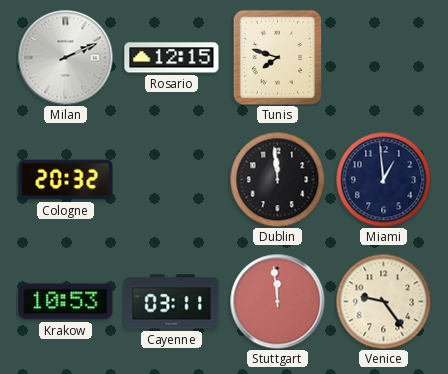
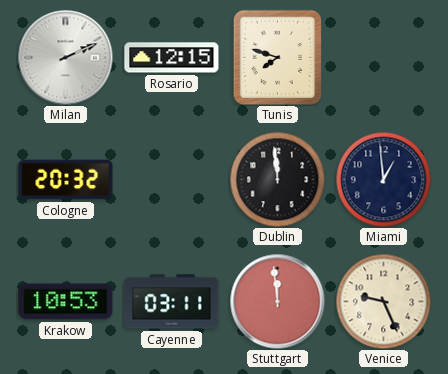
Venice: 9:24 -> 9:26 (383, 301)
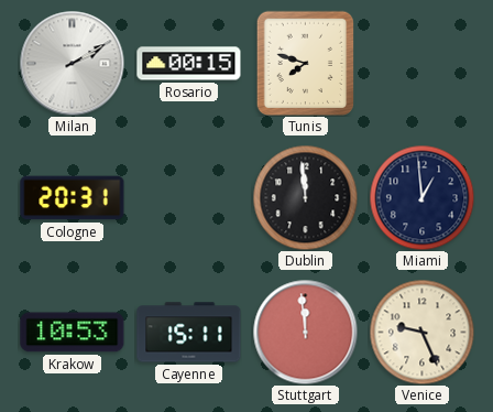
Milan: 2:11 -> 2:10 (72, 63)
Rosario: 12:15 -> 00:15 (189, 64)
Cologne: 20:32 -> 20:31 (73, 198)
Cayenne: 03:11 -> 15:11 (189, 333)
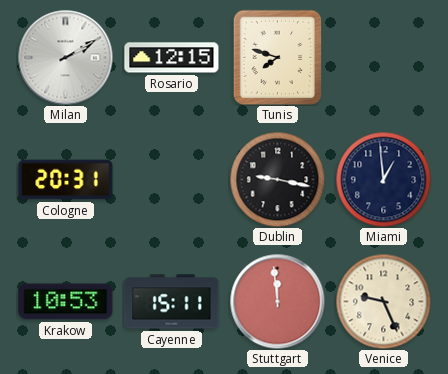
Rosario: 00:15 -> 12:15 (172, 58)
Dublin: 11:59 -> 9:17 (277, 179)
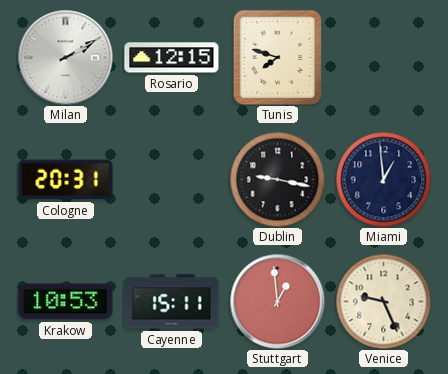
Stuttgart: 11:59 -> 12:59 (277, 301)
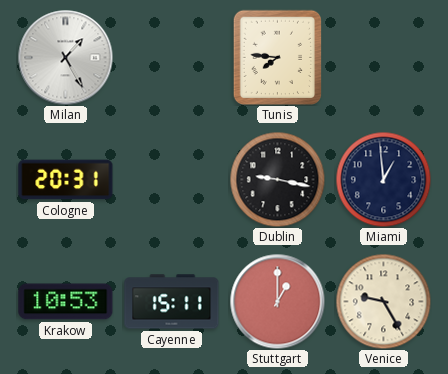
Milan: 2:10 -> 1:25 (65, 57)
Rosario: 12:15 -> none (172, 58)
Tunis: 7:48 -> 7:46 (277, 57)
Stuttgart: 12:59 -> 1:00 (277, 301)
Venice: 9:26 -> 9:25 (383, 301)
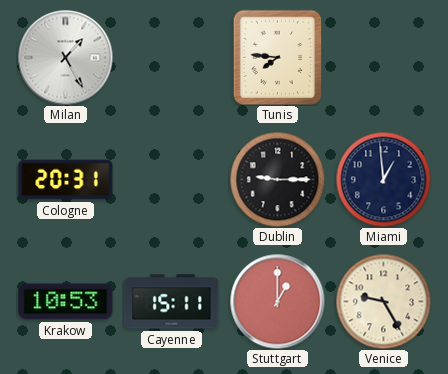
Dublin: 9:17 -> 9:15 (277, 179)
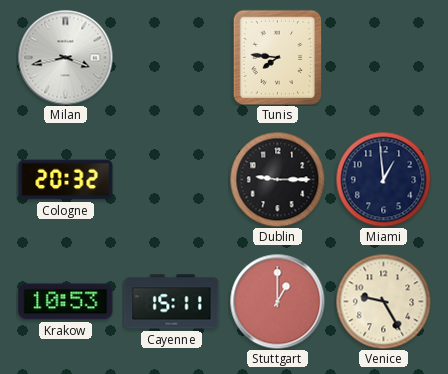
Milan: 1:25 -> 3:43 (65, 57)
Cologne: 20:31 -> 20:32 (66, 180)
